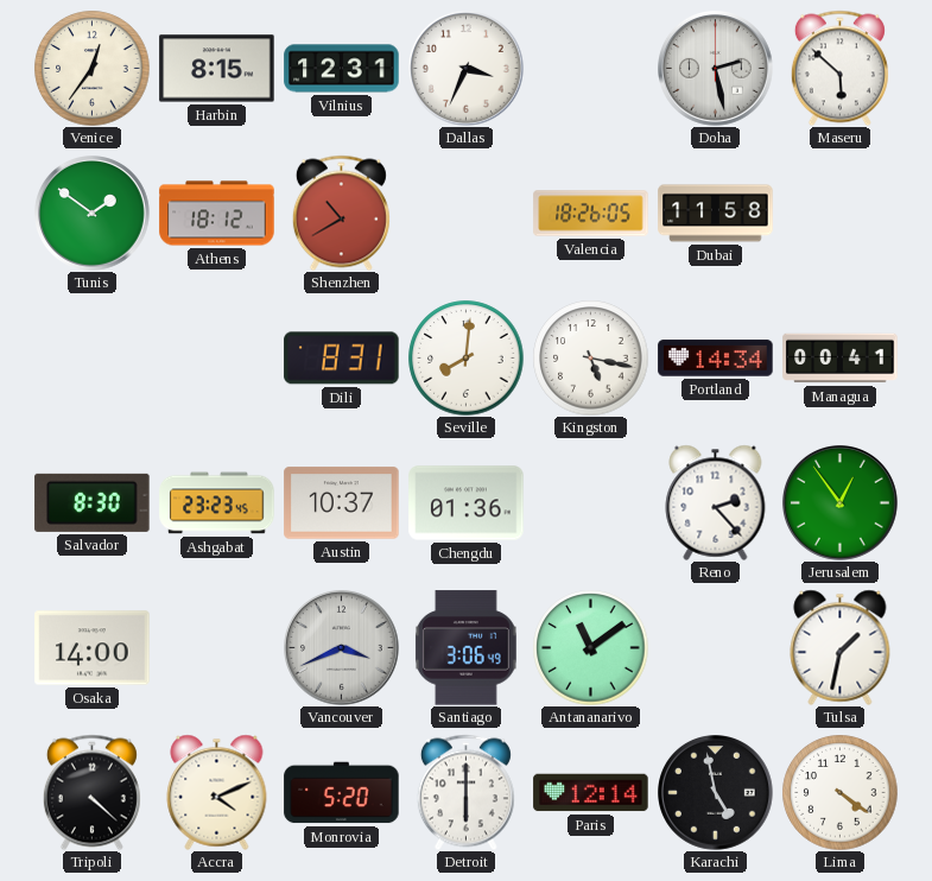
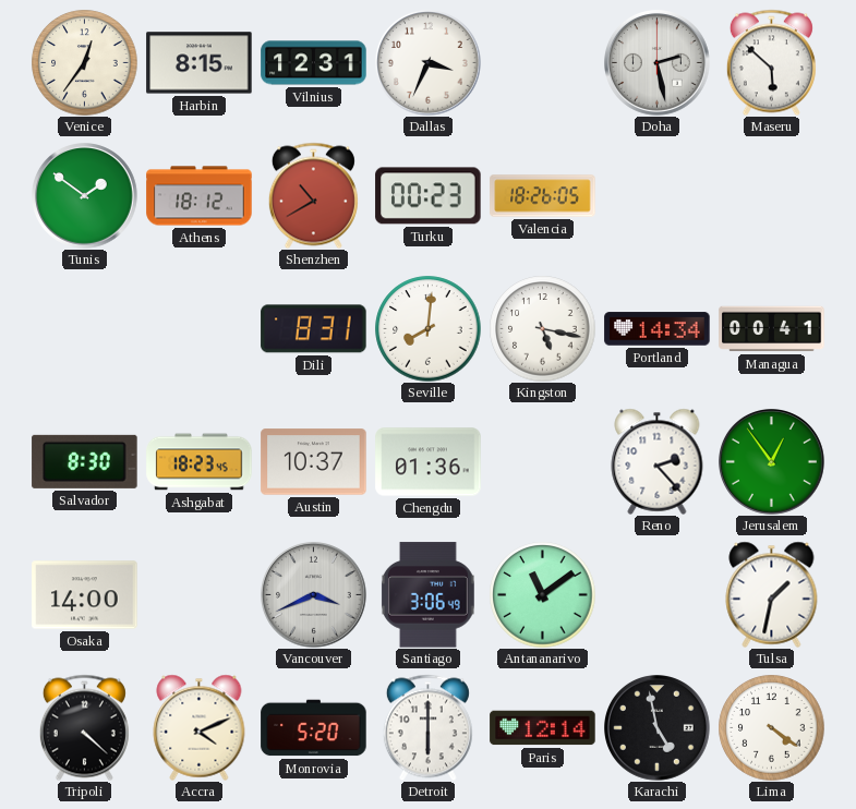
Turku: none -> 00:23 (429, 196)
Dubai: 11:58 -> none (716, 214)
Ashgabat: 23:23 -> 18:23 (200, 462)
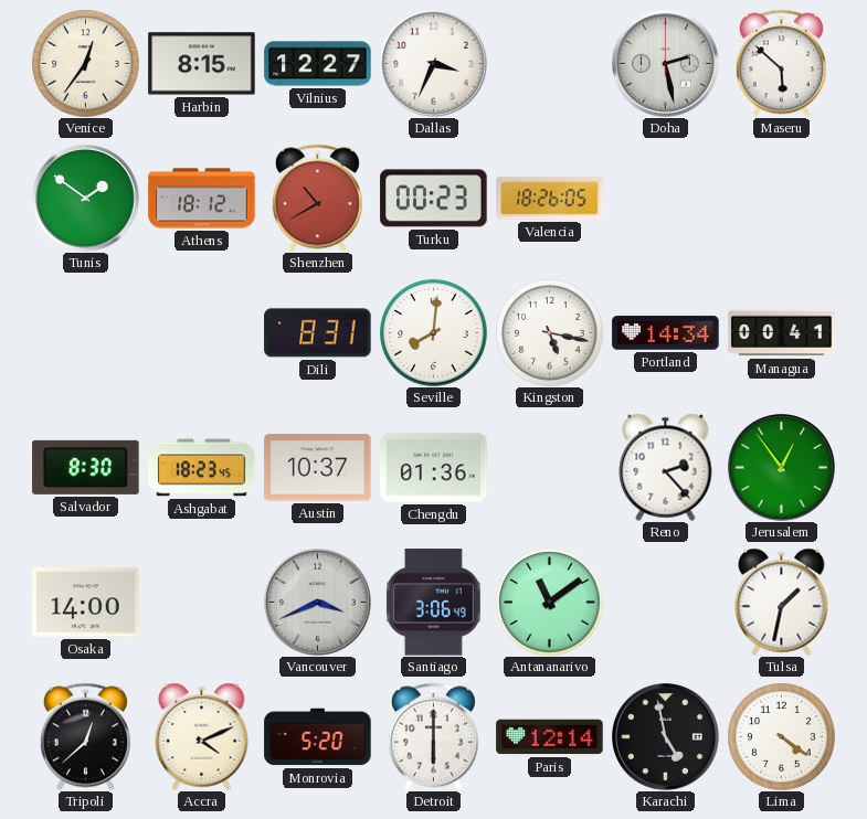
Vilnius: 12:31 -> 12:27 (318, 64)
Tripoli: 4:22 -> 12:38 (85, 736)
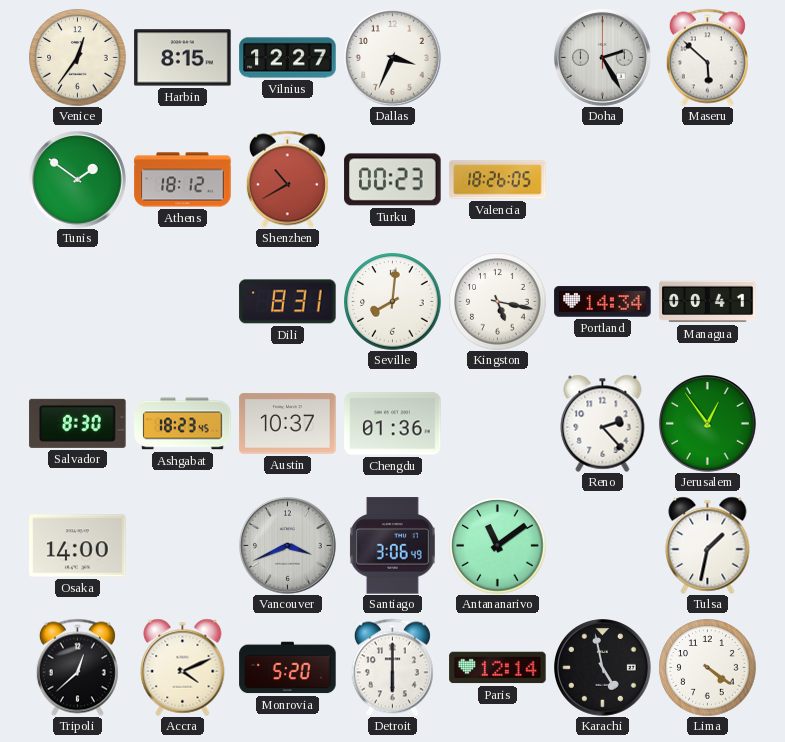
Doha: 2:28 -> 2:25 (603, 58)
